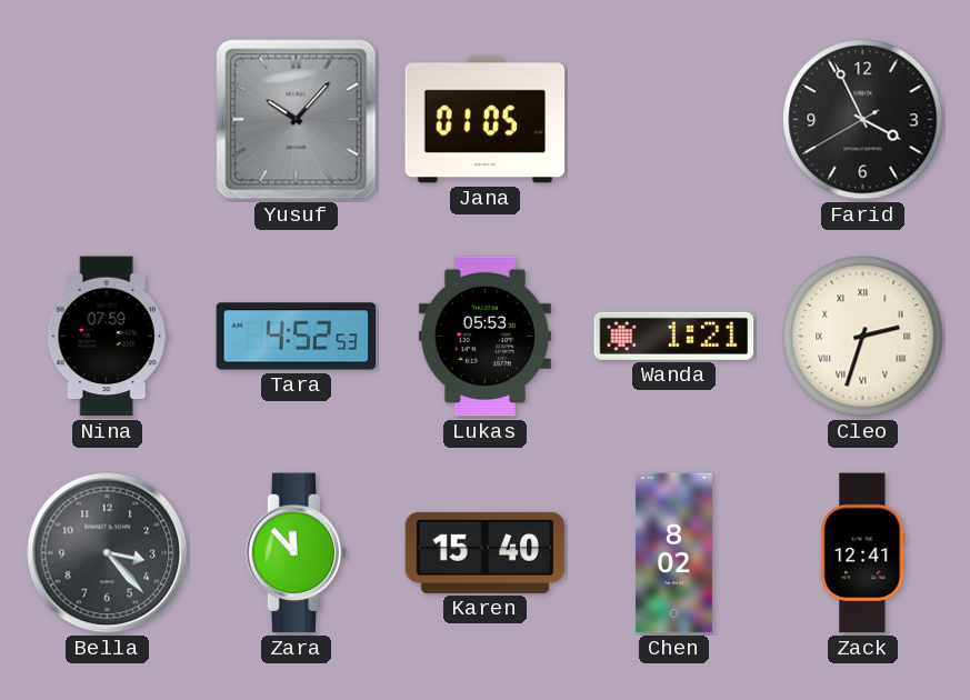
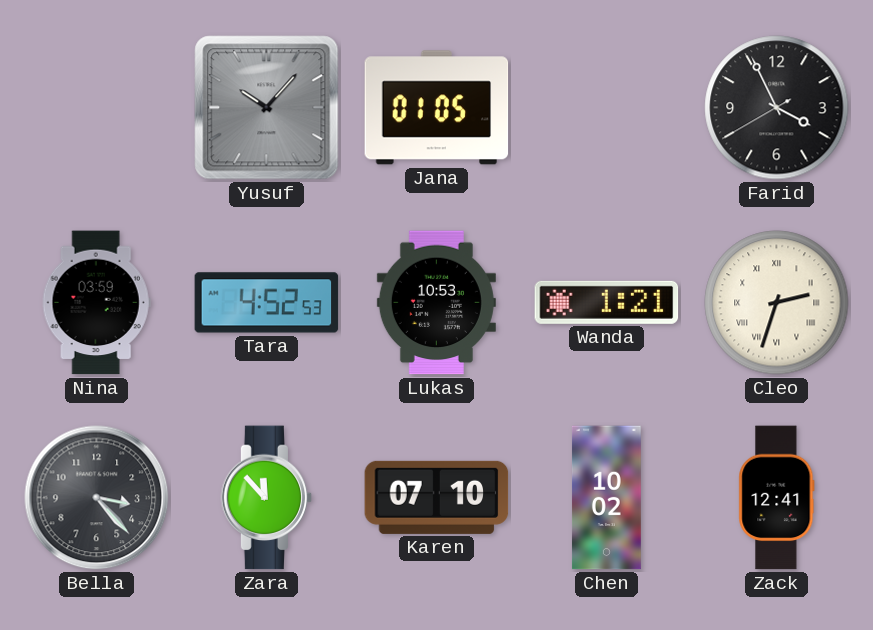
Nina: 07:59 -> 03:59 (96, 303)
Lukas: 05:53 -> 10:53 (436, 303)
Karen: 15:40 -> 07:10 (437, 497)
Chen: 8:02 -> 10:02 (606, 498)
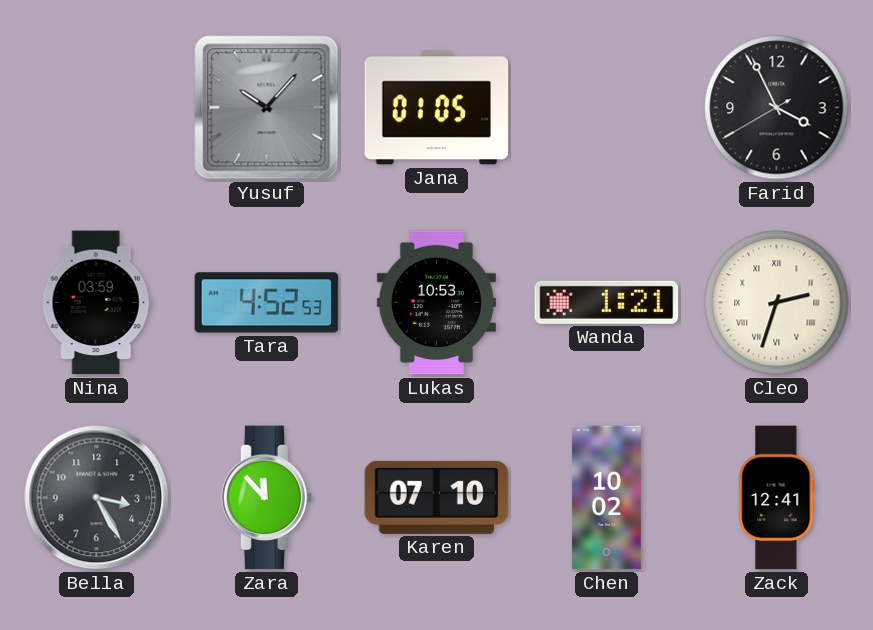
Bella: 3:23 -> 3:25 (97, 498)
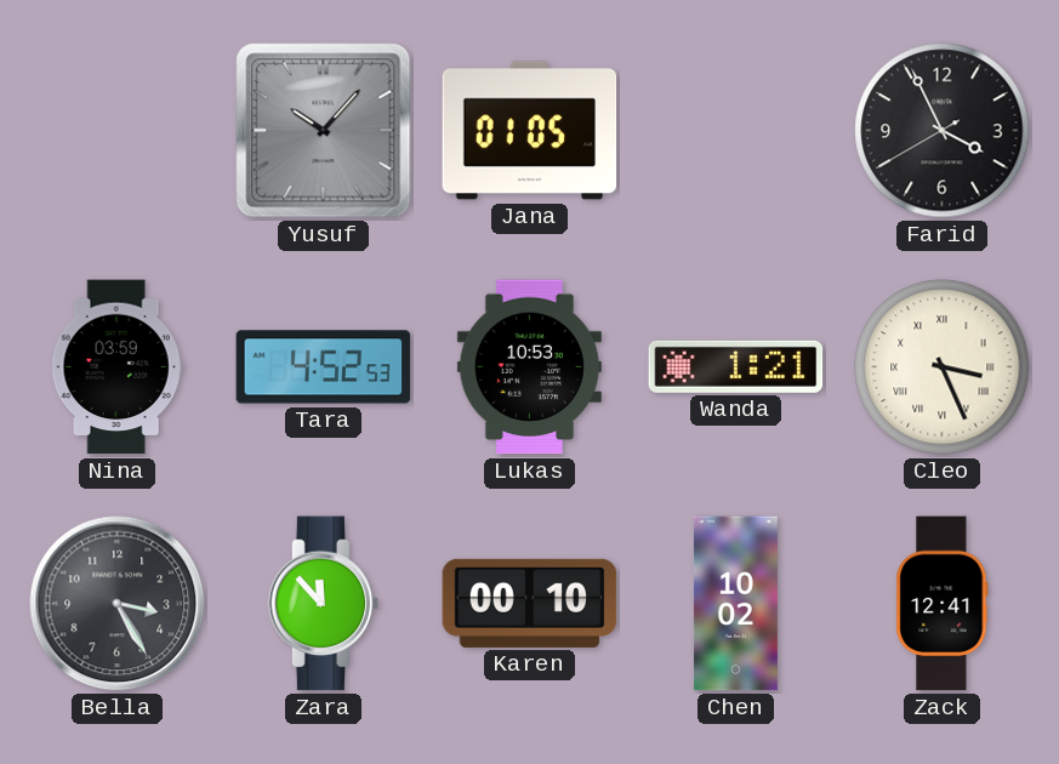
Cleo: 2:33 -> 3:26 (943, 367)
Karen: 07:10 -> 00:10 (530, 603)
